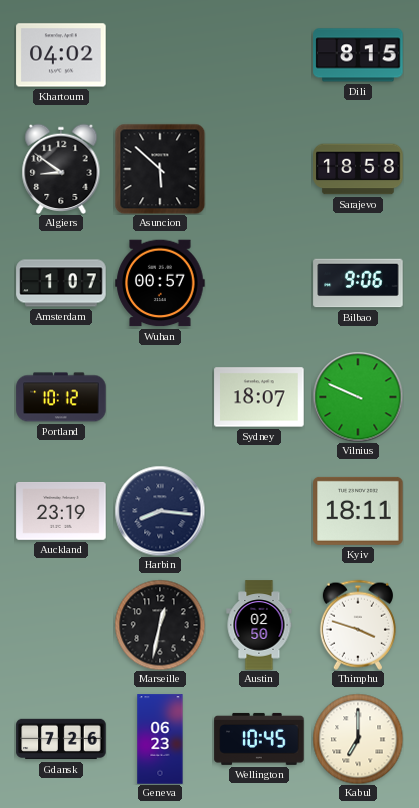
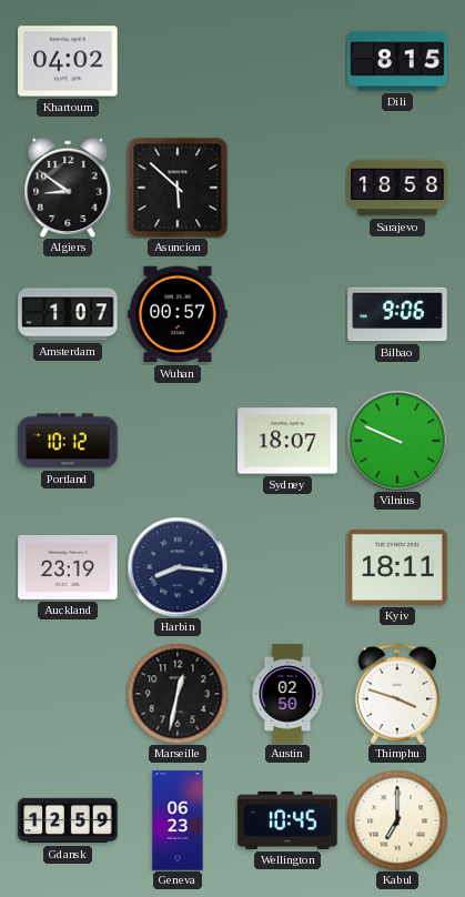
Gdansk: 7:26 -> 12:59 (68, 820)
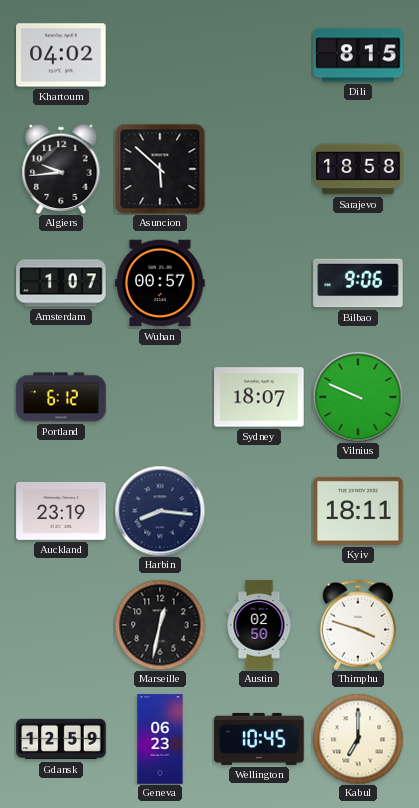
Algiers: 8:51 -> 9:44 (61, 169)
Portland: 10:12 -> 6:12 (61, 397)
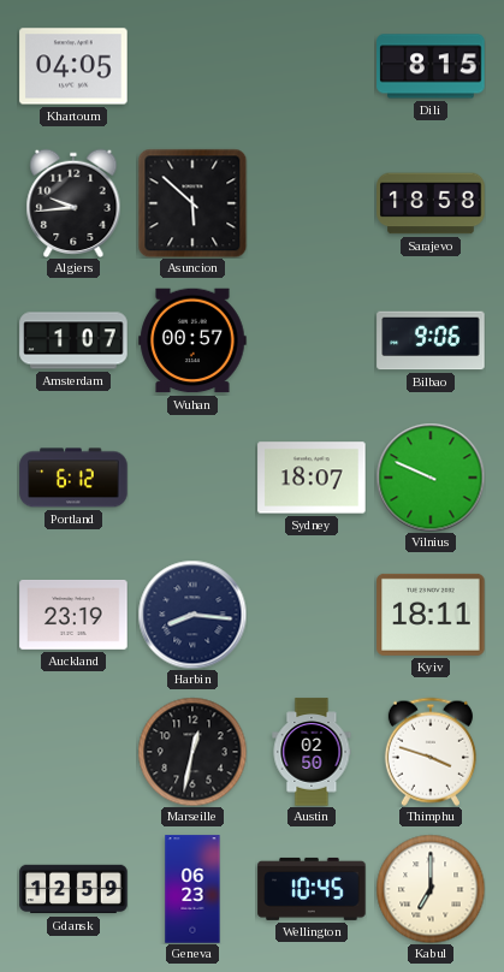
Khartoum: 04:02 -> 04:05 (73, 66)
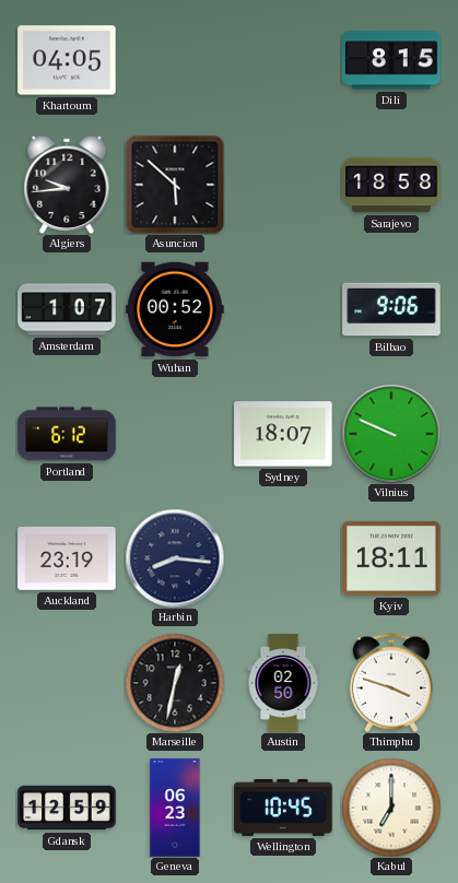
Wuhan: 00:57 -> 00:52 (175, 309)
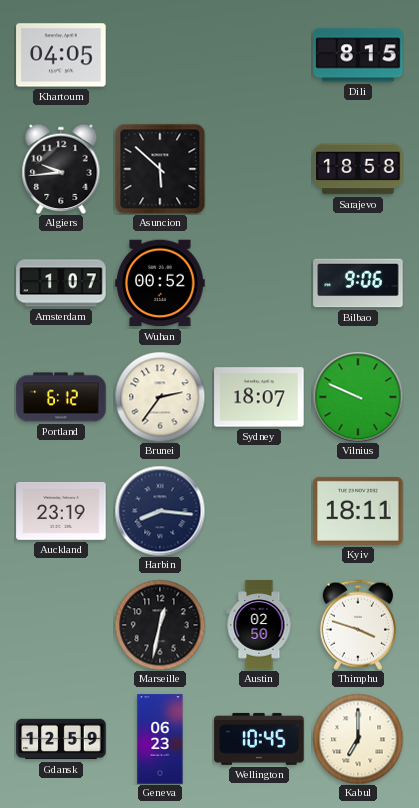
Brunei: none -> 2:36 (160, 397)
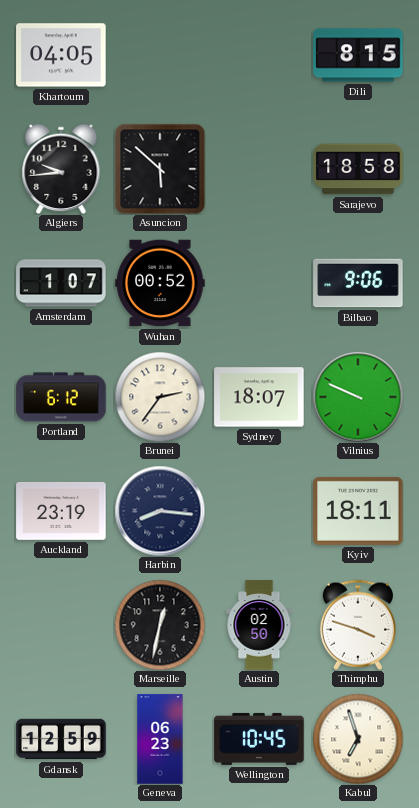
Kabul: 7:00 -> 6:57 (358, 739)
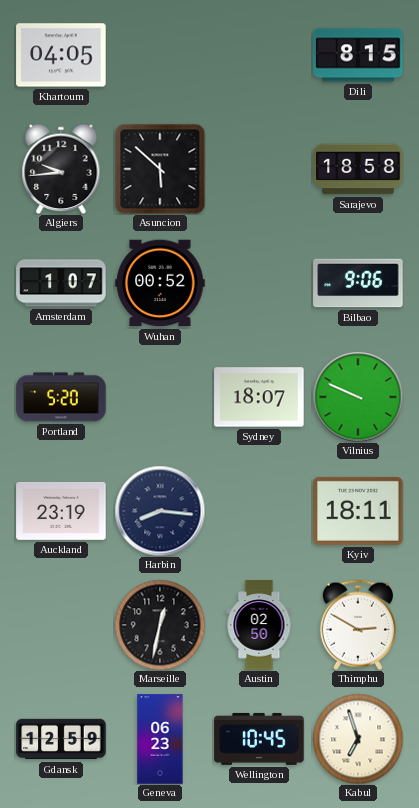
Portland: 6:12 -> 5:20 (61, 397)
Brunei: 2:36 -> none (160, 397)
Thimphu: 3:48 -> 2:50 (358, 625)
